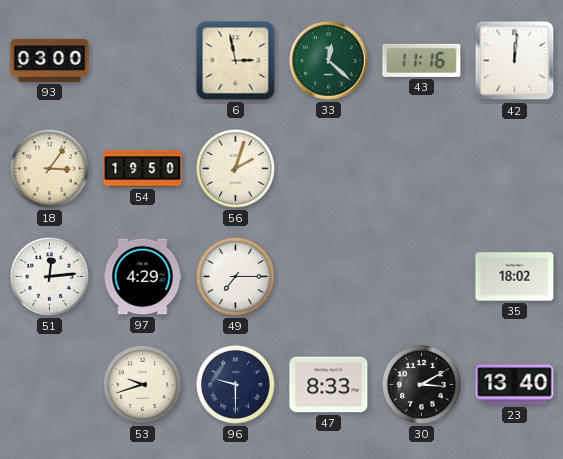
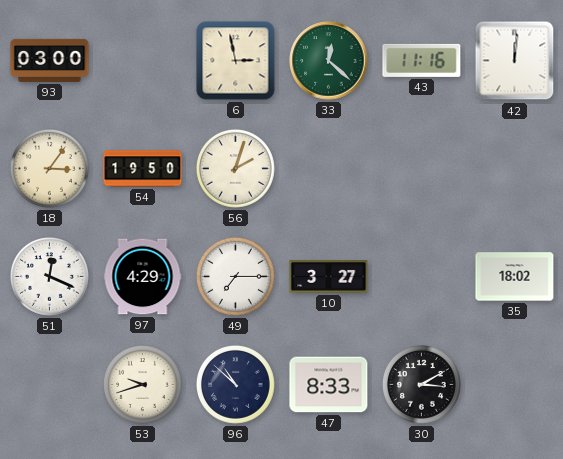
51: 12:14 -> 12:19 (50, 277)
10: none -> 3:27 (329, 277)
96: 9:30 -> 10:52 (236, 385)
23: 13:40 -> none (515, 385)
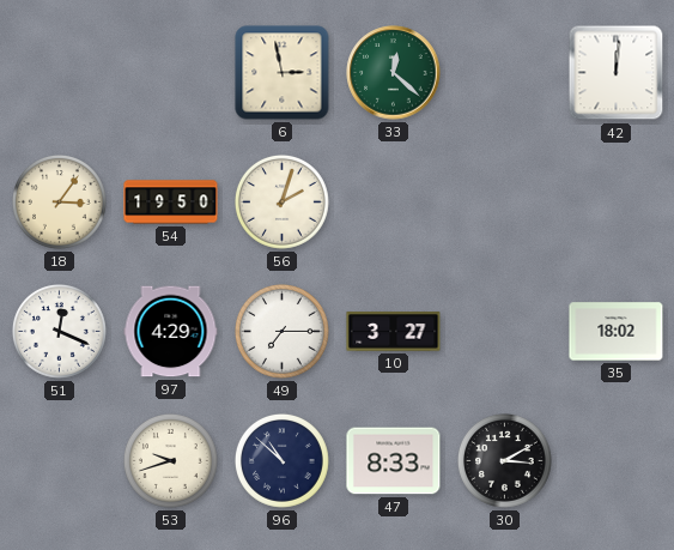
93: 03:00 -> none (50, 60)
43: 11:16 -> none (422, 60)
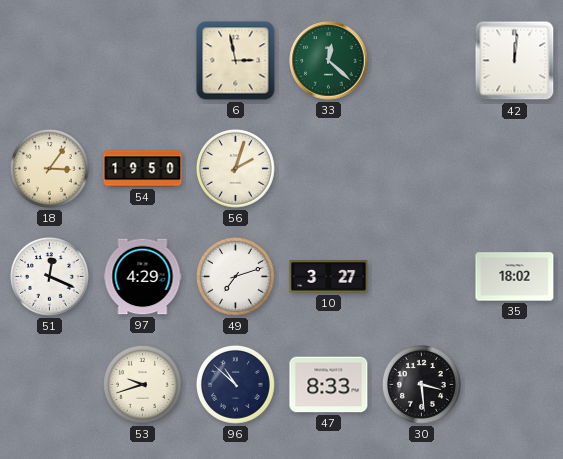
49: 7:15 -> 7:12 (236, 277)
30: 3:10 -> 3:29 (422, 385)
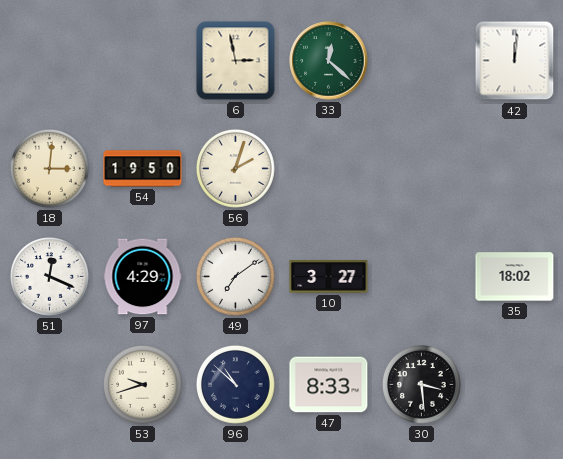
18: 3:06 -> 3:01 (50, 169)
49: 7:12 -> 7:09 (236, 277)
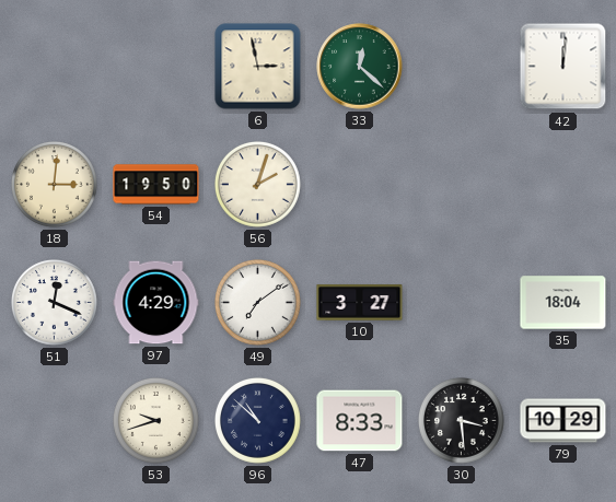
35: 18:02 -> 18:04 (563, 303)
79: none -> 10:29 (563, 421)
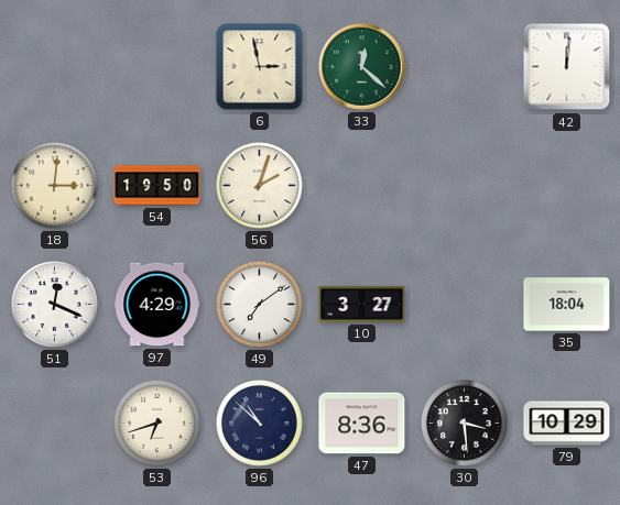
53: 9:42 -> 6:42 (157, 424)
47: 8:33 -> 8:36 (362, 424)
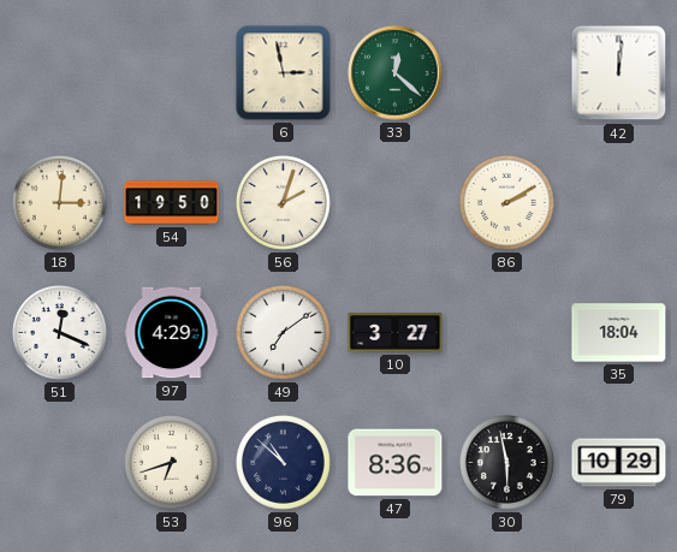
86: none -> 2:10 (507, 203)
30: 3:29 -> 5:58 (507, 463)
